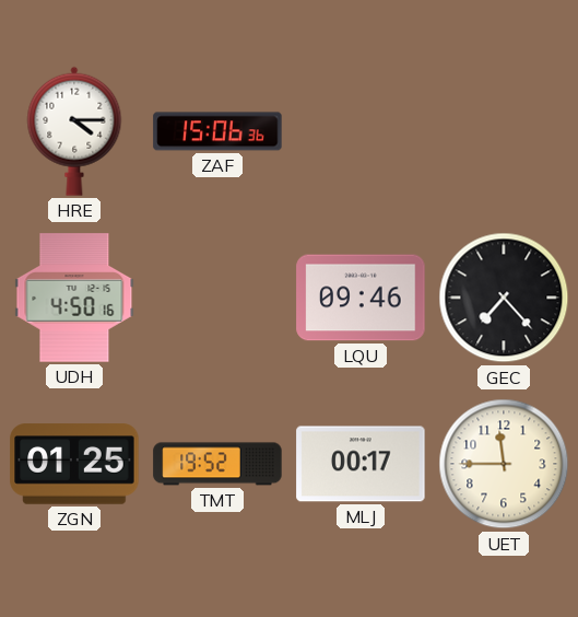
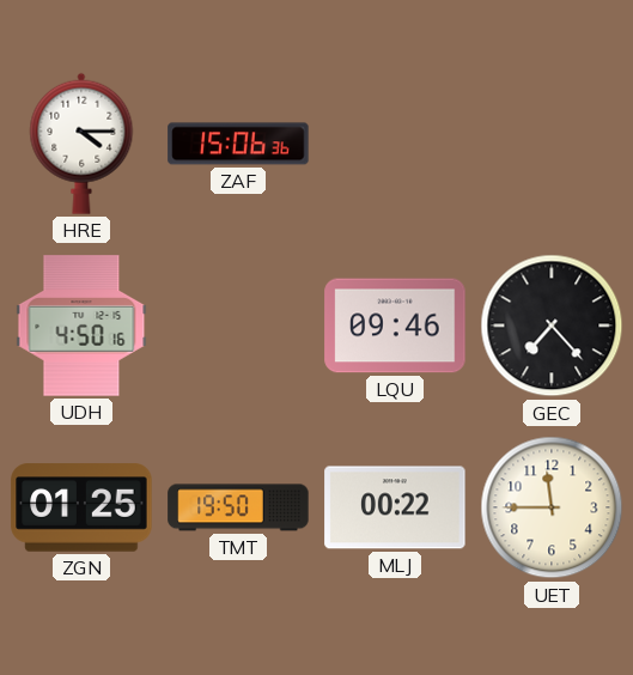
TMT: 19:52 -> 19:50 (238, 507)
MLJ: 00:17 -> 00:22 (395, 507)
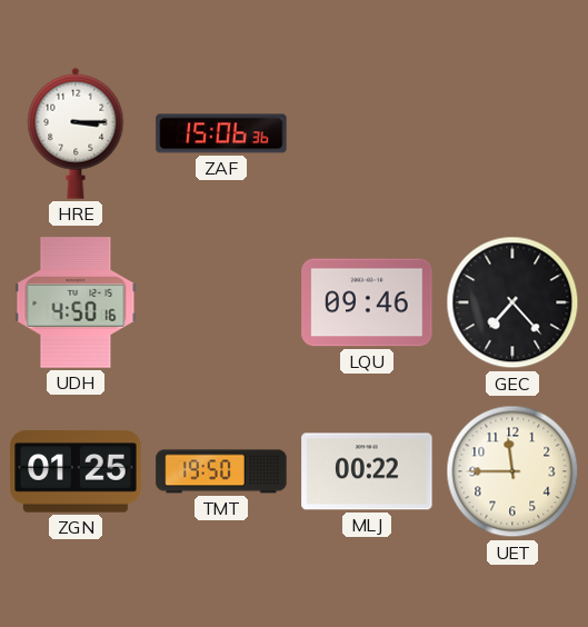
HRE: 4:15 -> 3:15 (76, 133)
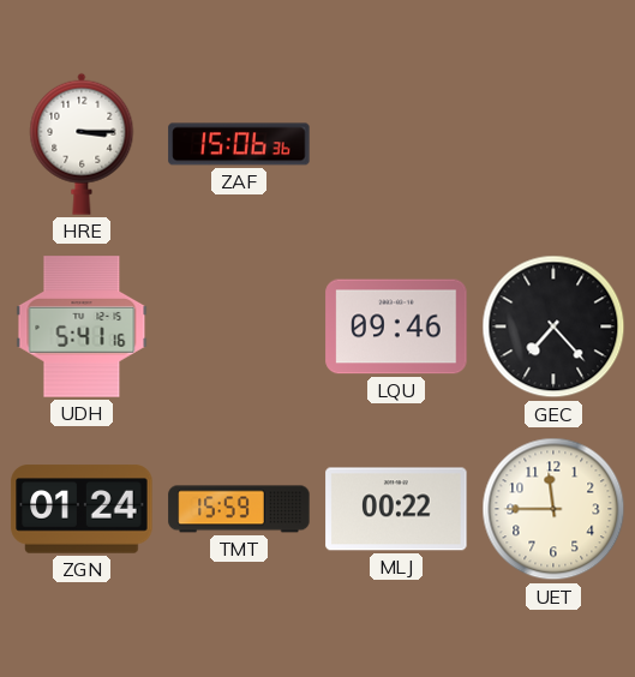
UDH: 4:50 -> 5:41 (82, 326)
ZGN: 01:25 -> 01:24 (82, 509)
TMT: 19:50 -> 15:59 (239, 509)
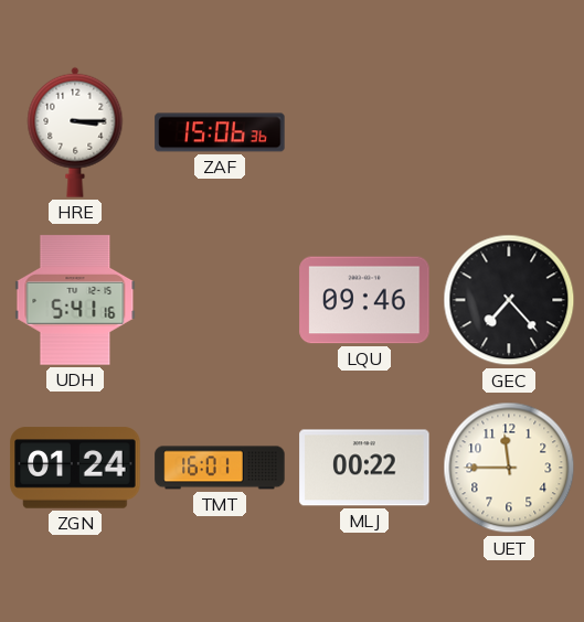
TMT: 15:59 -> 16:01 (220, 468)
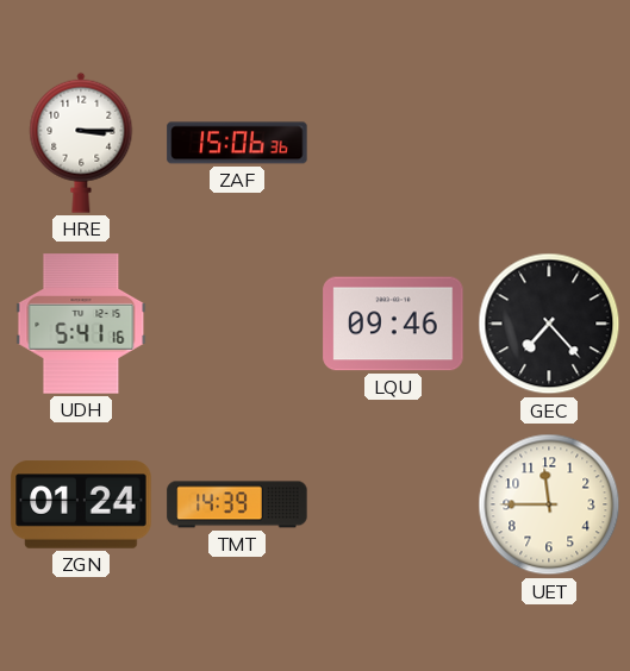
TMT: 16:01 -> 14:39 (237, 504)
MLJ: 00:22 -> none (364, 468)
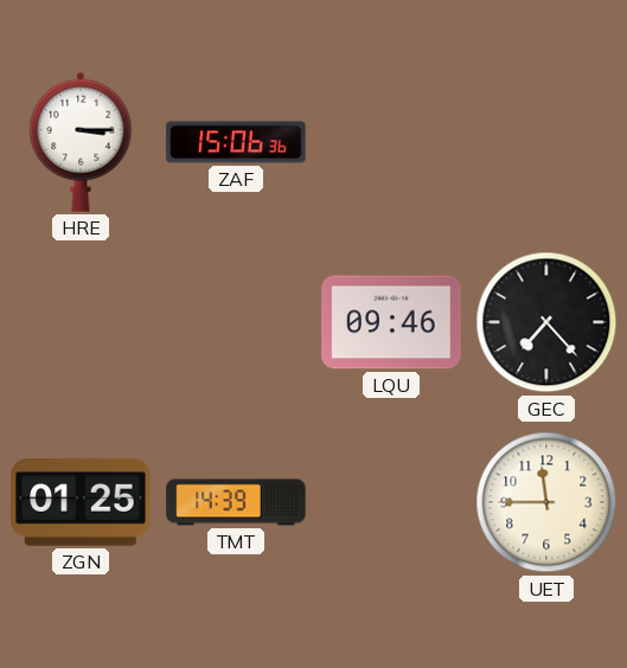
UDH: 5:41 -> none (81, 324)
ZGN: 01:24 -> 01:25 (81, 502)
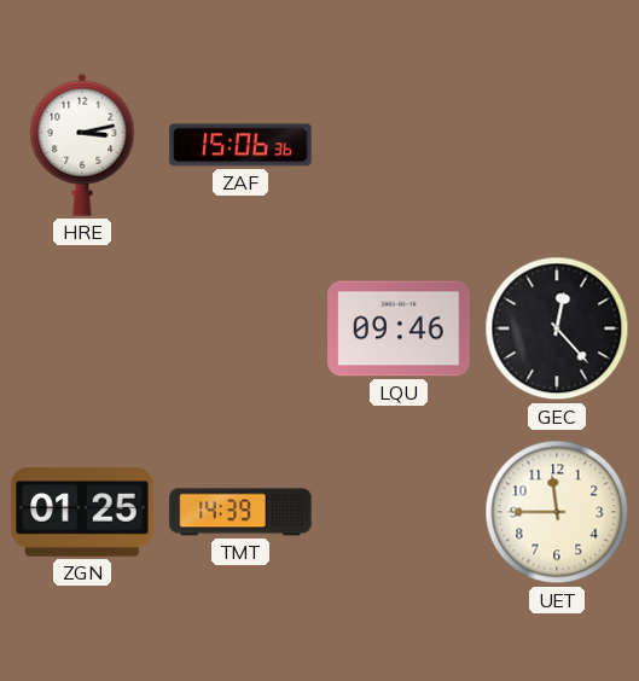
HRE: 3:15 -> 3:13 (82, 145)
GEC: 7:23 -> 12:23 (557, 328)
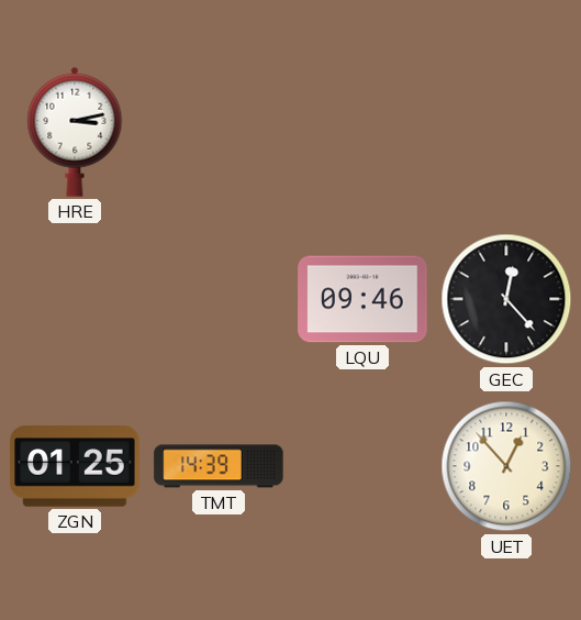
ZAF: 15:06 -> none (240, 145)
UET: 11:45 -> 12:53 (506, 466)
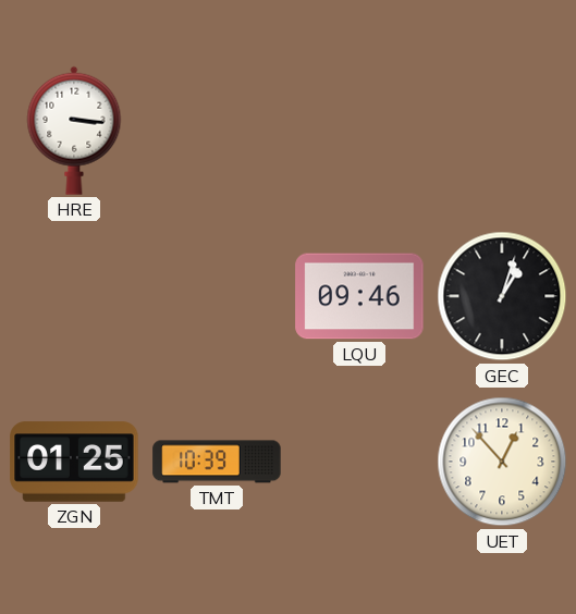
HRE: 3:13 -> 3:16 (74, 131)
GEC: 12:23 -> 1:03 (502, 296)
TMT: 14:39 -> 10:39 (217, 462)
